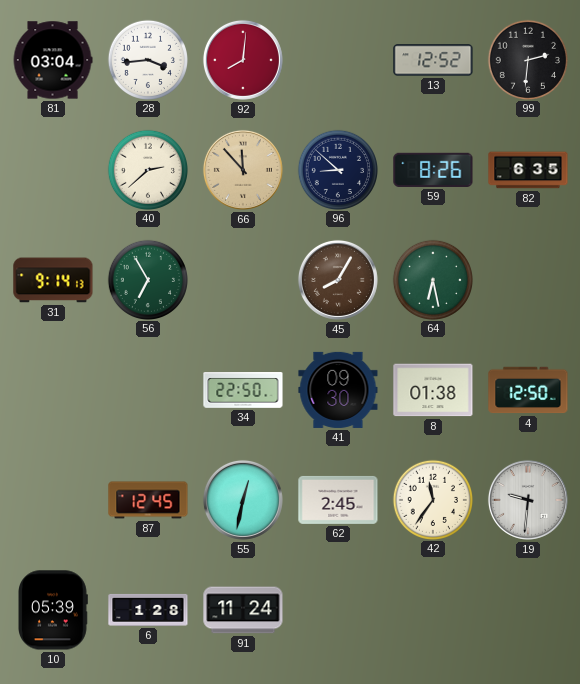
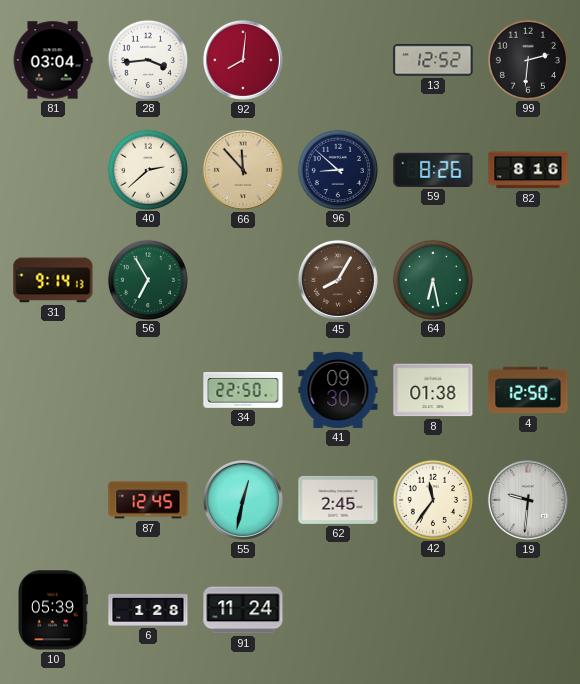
82: 6:35 -> 8:16 (528, 170)
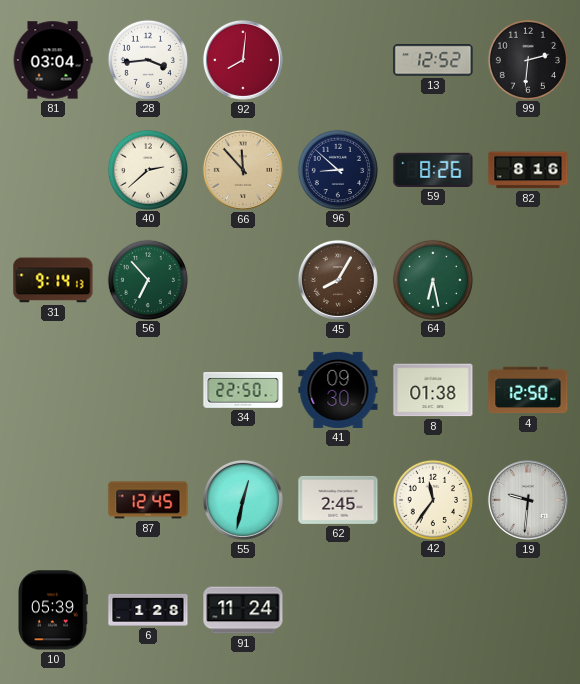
56: 6:55 -> 6:53 (147, 279)
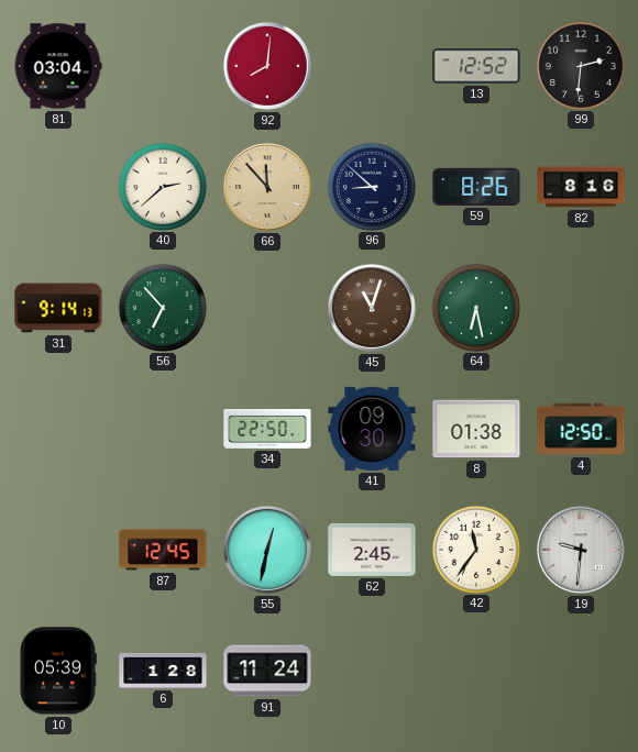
28: 3:44 -> none (147, 59)
45: 8:05 -> 11:03 (372, 308)
